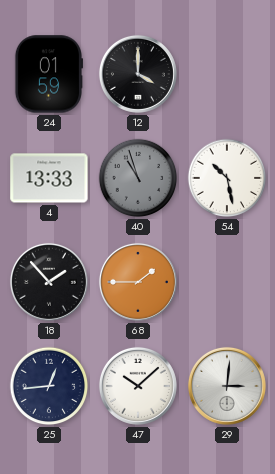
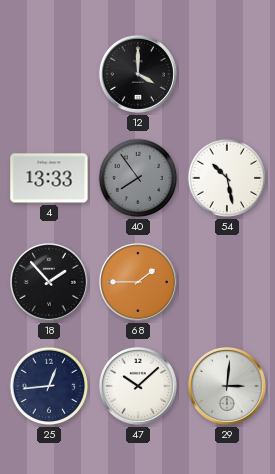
24: 01:59 -> none (49, 74)
40: 10:57 -> 7:54 (138, 178)
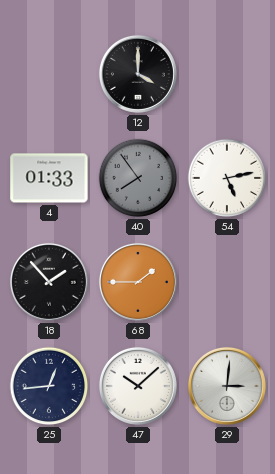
4: 13:33 -> 01:33 (49, 178)
54: 10:28 -> 5:13 (227, 178)
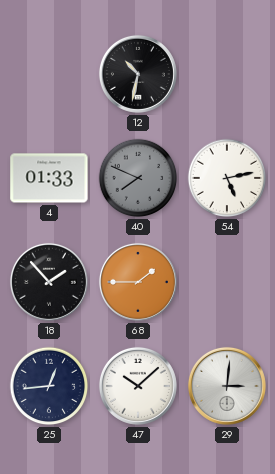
12: 4:00 -> 10:32 (138, 74)
40: 7:54 -> 7:49 (138, 178)
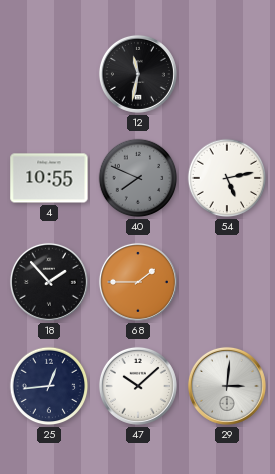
12: 10:32 -> 11:32 (138, 74)
4: 01:33 -> 10:55 (49, 178)
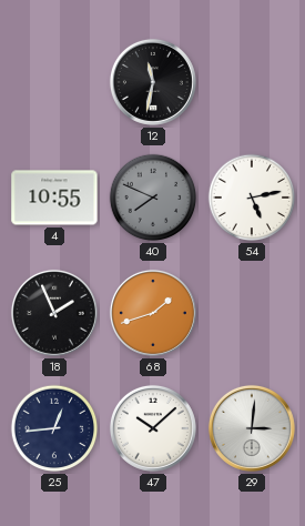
18: 1:53 -> 1:56 (54, 313)
68: 1:45 -> 1:42 (153, 313)
